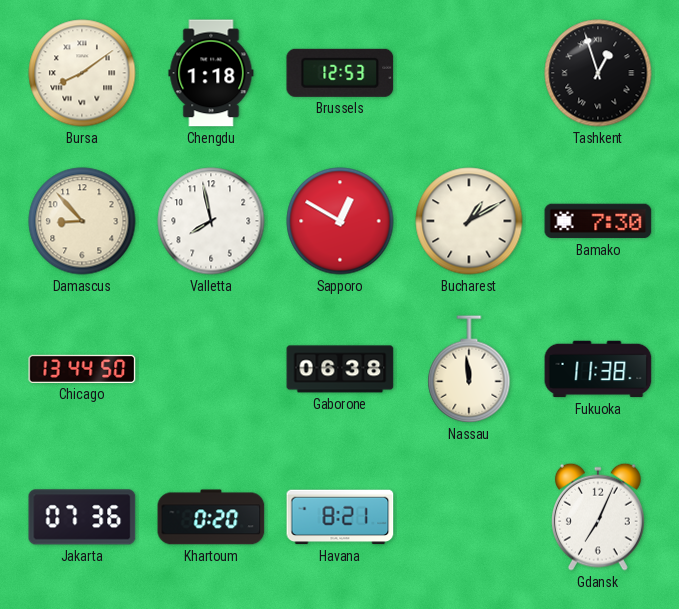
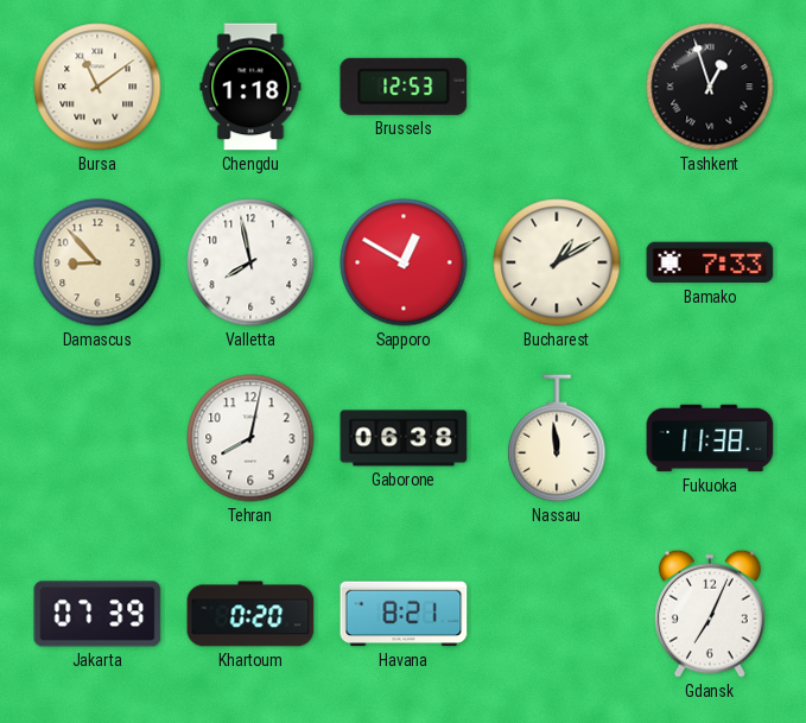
Bursa: 8:09 -> 11:09 (97, 87)
Bamako: 7:30 -> 7:33 (710, 262)
Chicago: 13:44 -> none (82, 369)
Tehran: none -> 8:02 (250, 438)
Jakarta: 07:36 -> 07:39 (97, 614)
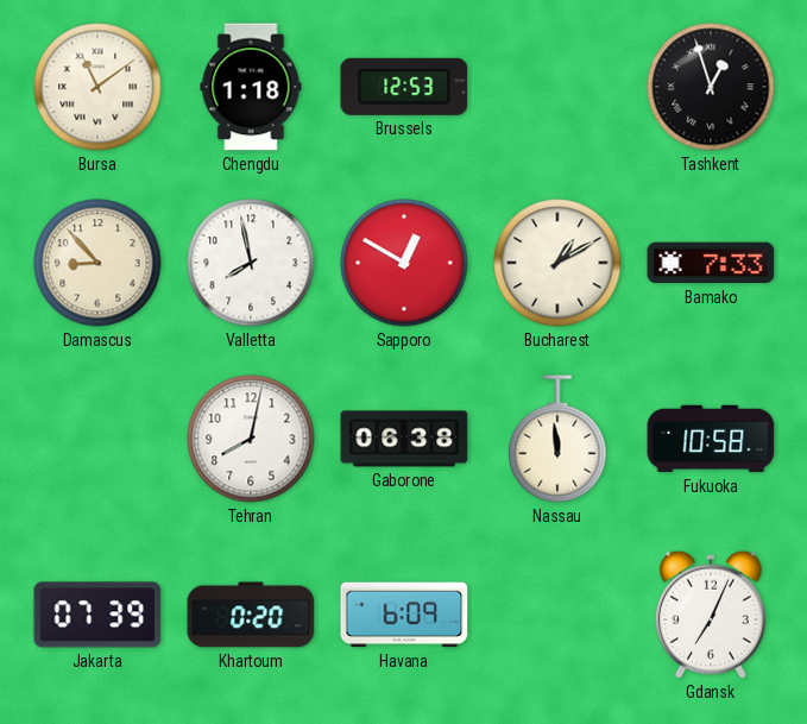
Fukuoka: 11:38 -> 10:58 (711, 439)
Havana: 8:21 -> 6:09 (404, 615)
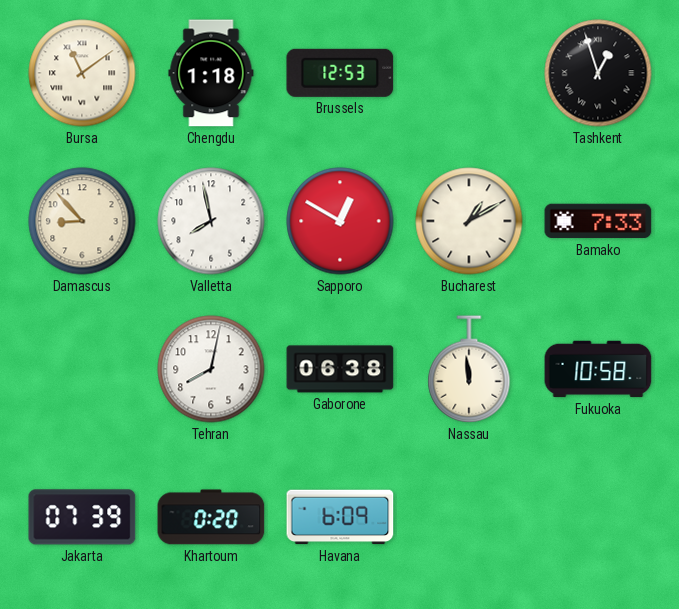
Gdansk: 7:04 -> none (711, 615)
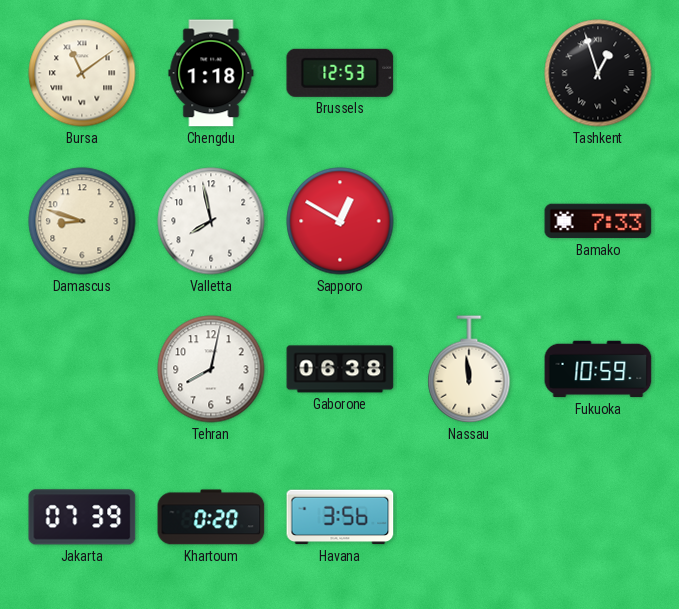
Damascus: 8:53 -> 8:48 (82, 221)
Bucharest: 1:10 -> none (469, 221)
Fukuoka: 10:58 -> 10:59 (598, 369)
Havana: 6:09 -> 3:56 (340, 517)
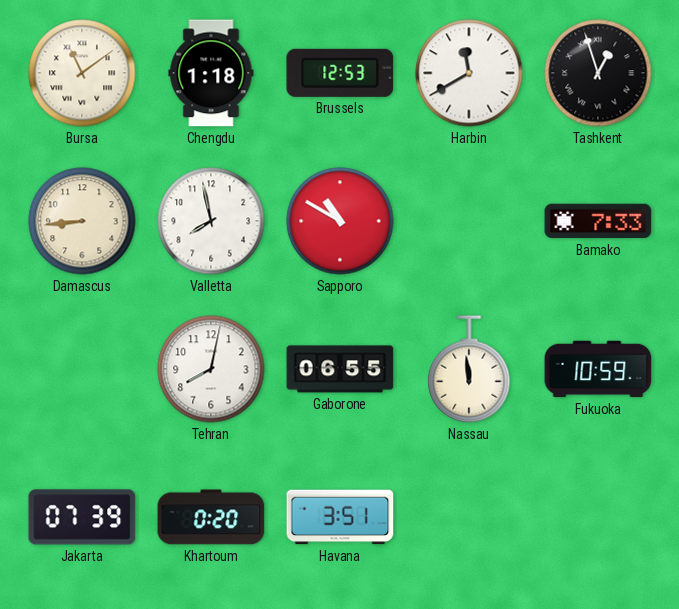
Harbin: none -> 11:40 (469, 73)
Damascus: 8:48 -> 8:44 (82, 221)
Sapporo: 12:50 -> 10:50 (340, 221)
Gaborone: 06:38 -> 06:55 (340, 369)
Havana: 3:56 -> 3:51 (340, 517)
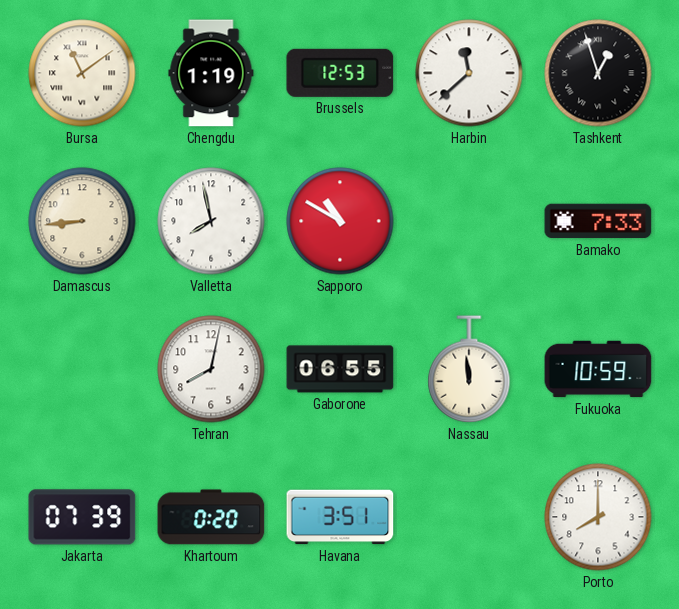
Chengdu: 1:18 -> 1:19 (211, 73)
Harbin: 11:40 -> 11:38 (469, 73)
Porto: none -> 8:00 (598, 517)
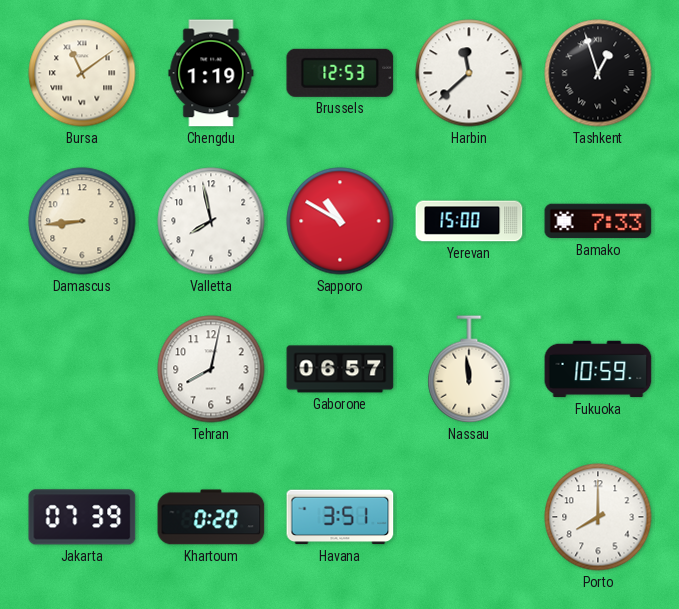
Yerevan: none -> 15:00 (469, 221)
Gaborone: 06:55 -> 06:57 (340, 369)
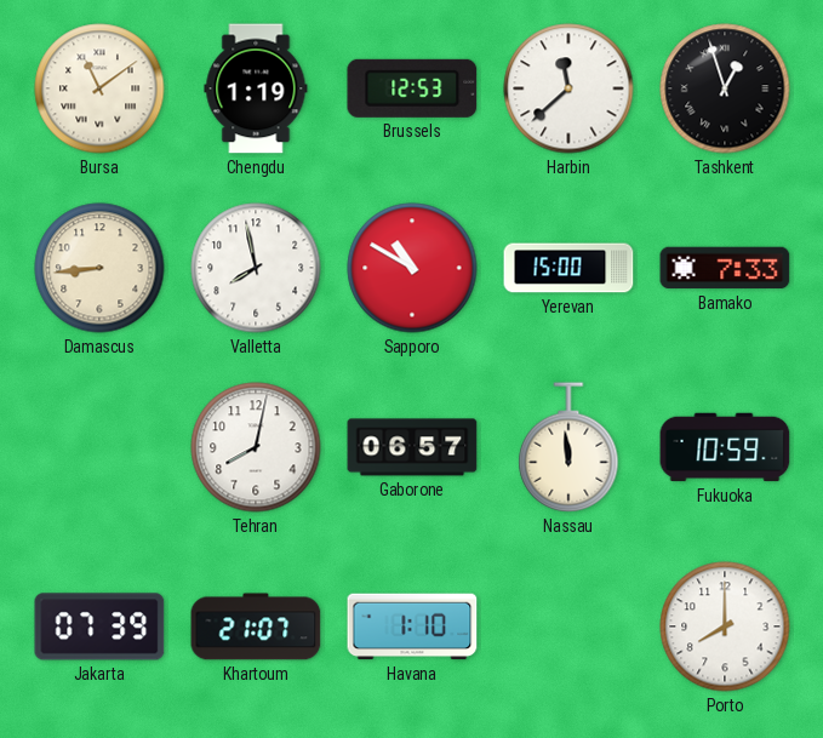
Khartoum: 0:20 -> 21:07 (256, 627)
Havana: 3:51 -> 1:10 (412, 627)
